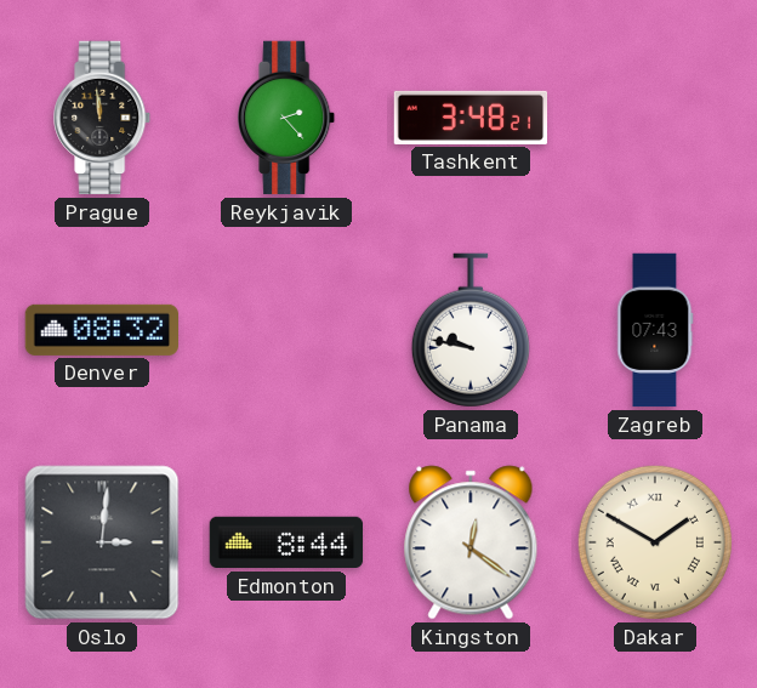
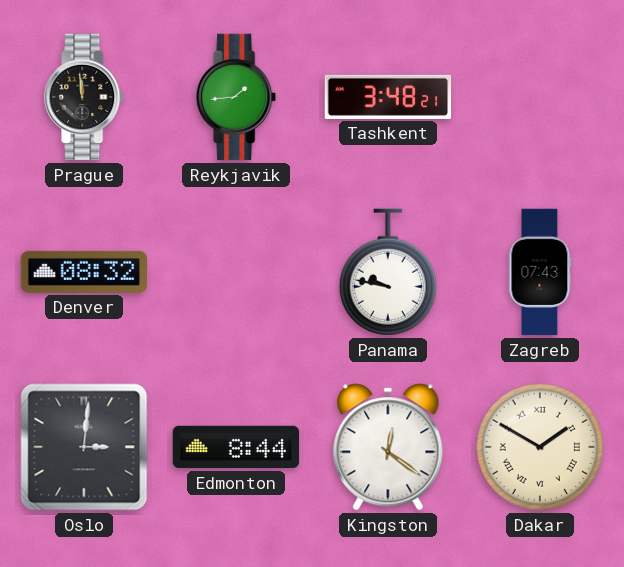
Reykjavik: 2:23 -> 1:44 (237, 97)
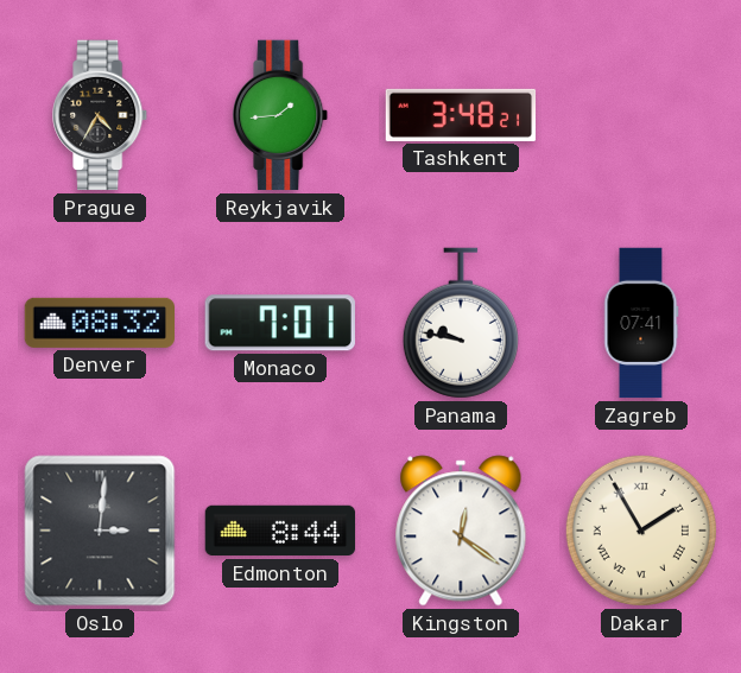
Prague: 11:59 -> 4:35 (101, 115)
Monaco: none -> 7:01 (280, 323)
Zagreb: 07:43 -> 07:41 (641, 323)
Dakar: 1:50 -> 1:55 (641, 531)
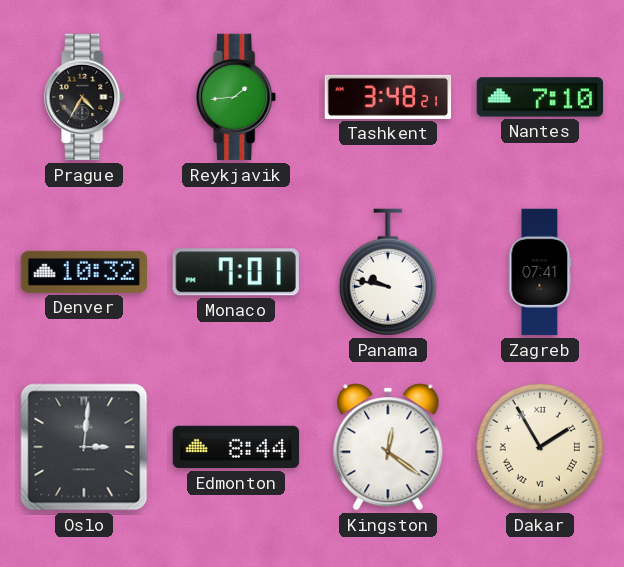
Nantes: none -> 7:10 (540, 97)
Denver: 08:32 -> 10:32 (83, 272)
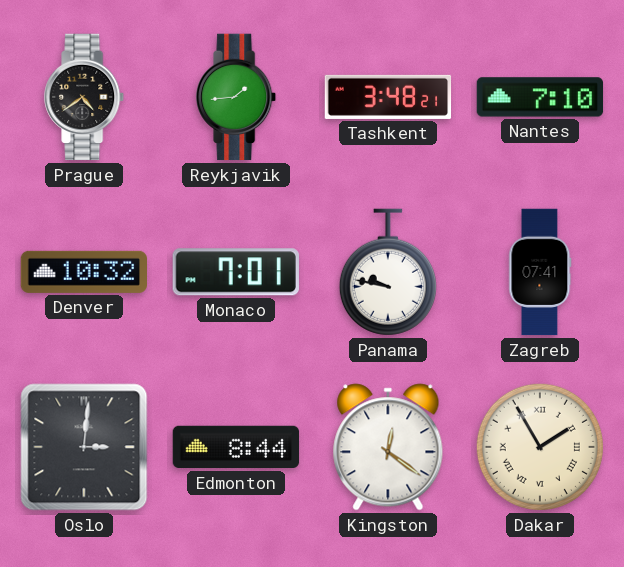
Prague: 4:35 -> 4:39 (85, 97)
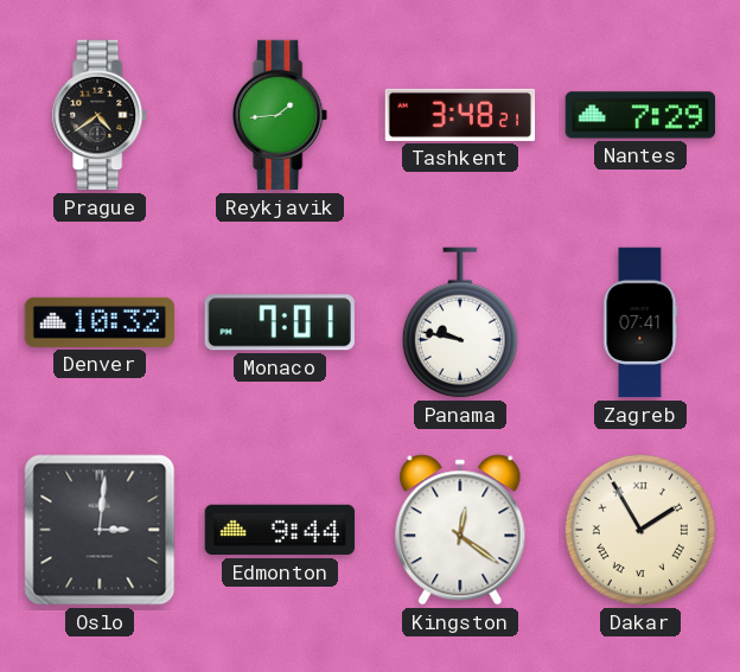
Nantes: 7:10 -> 7:29 (640, 115)
Edmonton: 8:44 -> 9:44 (280, 530)
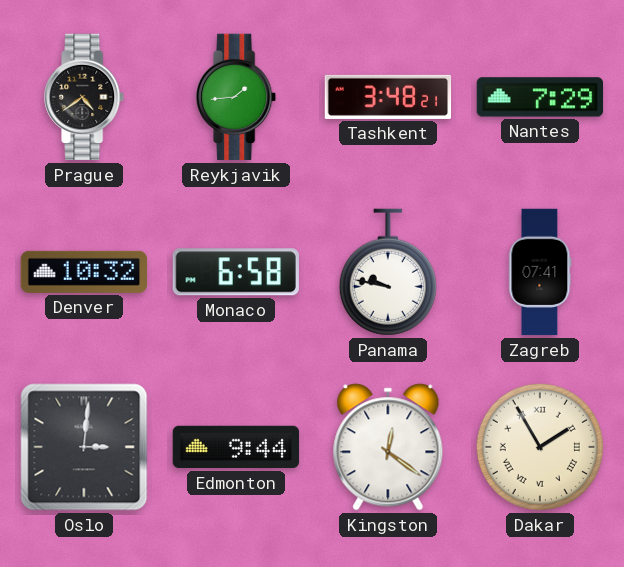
Monaco: 7:01 -> 6:58 (236, 272)
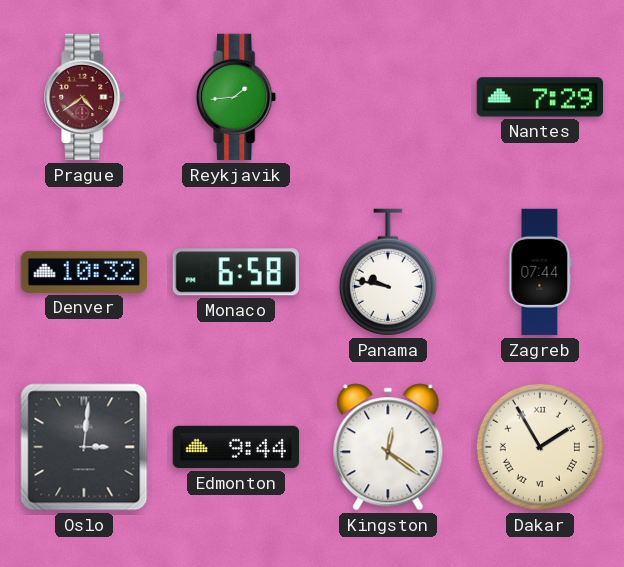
Prague dial: black -> burgundy (85, 97)
Tashkent: 3:48 -> none (388, 97)
Zagreb: 07:41 -> 07:44 (540, 272)
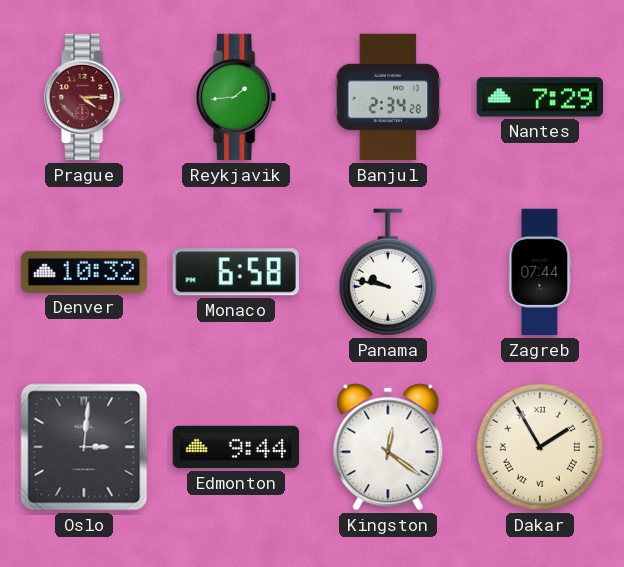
Prague: 4:39 -> 4:15 (85, 97)
Banjul: none -> 2:34 (388, 97)
